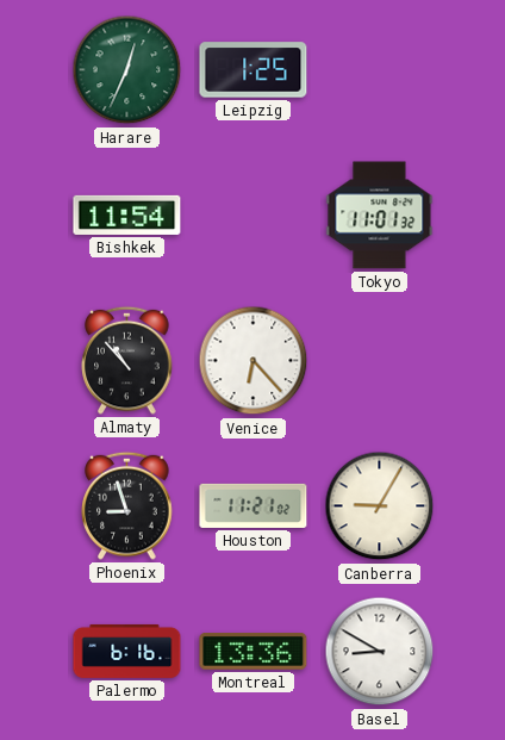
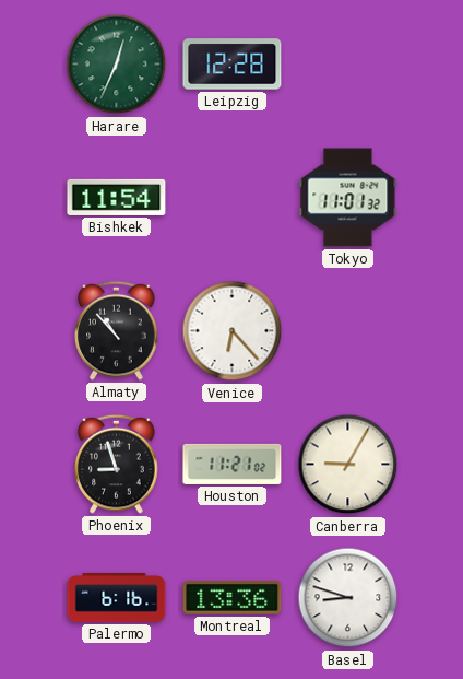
Leipzig: 1:25 -> 12:28 (233, 65)
Basel: 8:50 -> 8:48 (348, 598)
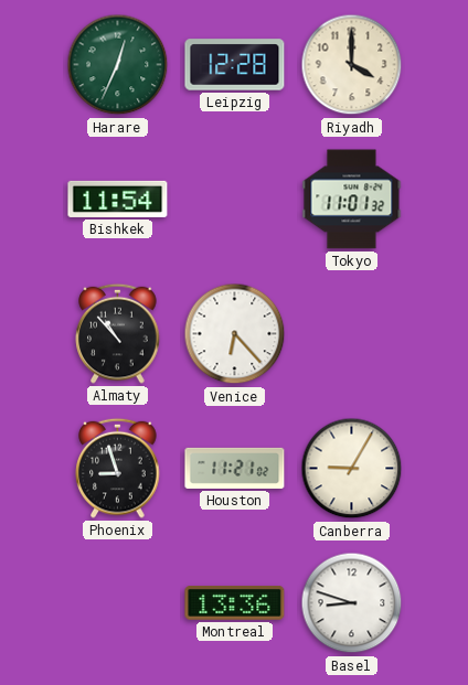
Riyadh: none -> 4:00 (352, 65)
Palermo: 6:16 -> none (117, 597)
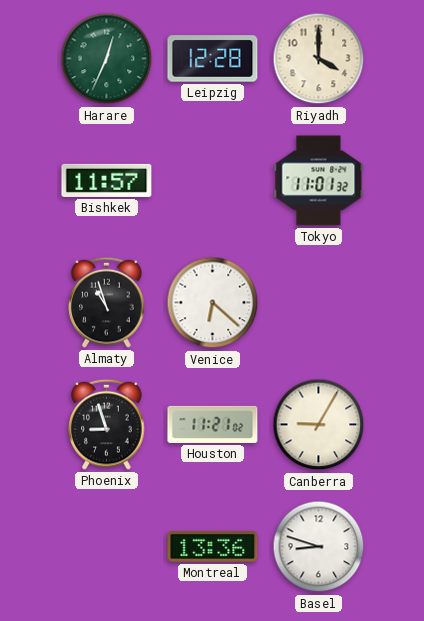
Bishkek: 11:54 -> 11:57 (107, 180)
Almaty: 10:53 -> 10:57 (107, 302)
Venice: 6:23 -> 6:22 (213, 303)
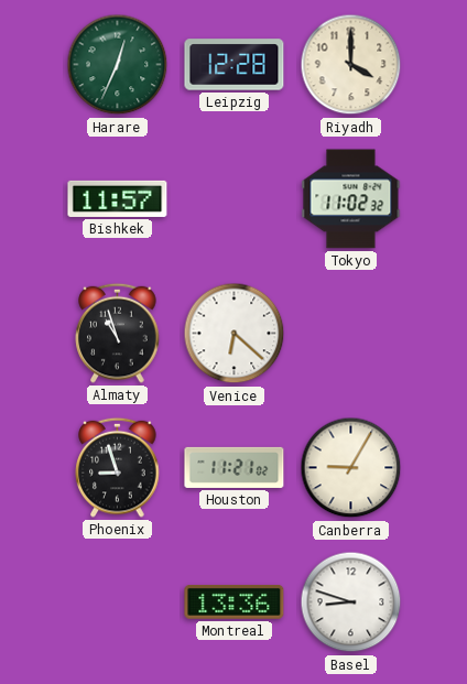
Tokyo: 11:01 -> 11:02 (351, 199)
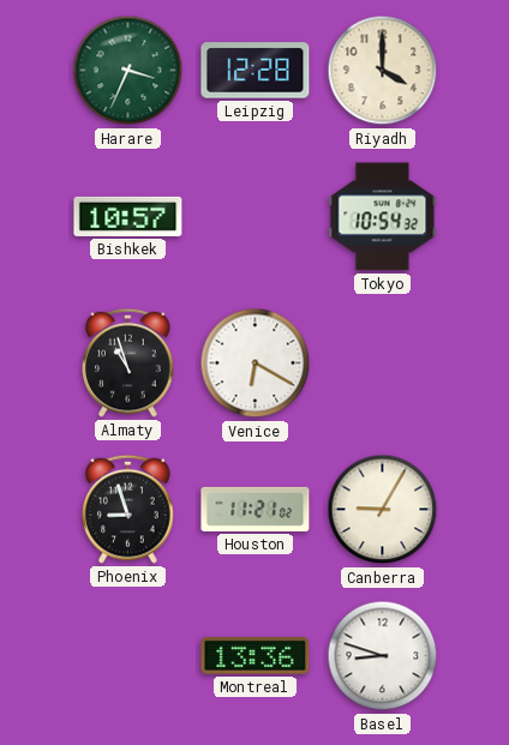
Harare: 12:34 -> 3:34 (128, 71)
Bishkek: 11:57 -> 10:57 (128, 216)
Tokyo: 11:02 -> 10:54 (383, 217)
Venice: 6:22 -> 6:20 (256, 364)
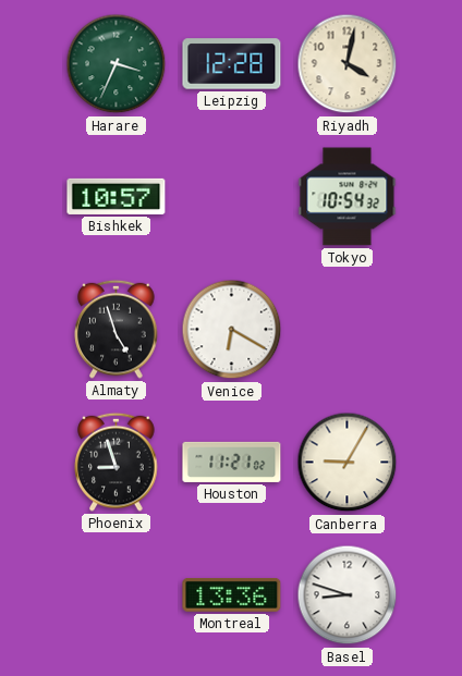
Riyadh: 4:00 -> 4:02 (348, 64)
Almaty: 10:57 -> 4:57 (117, 329)
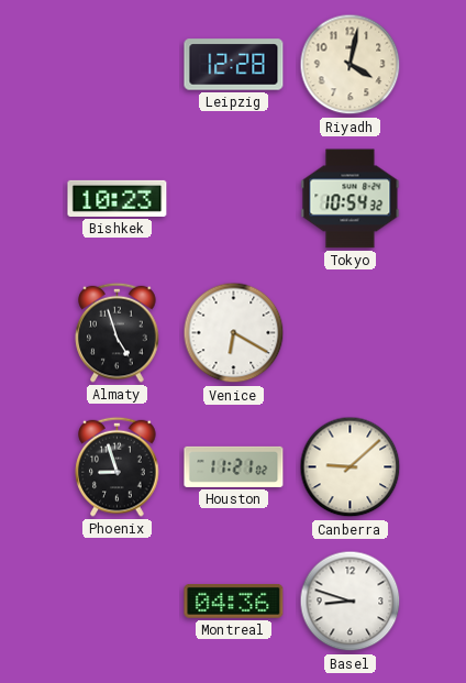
Harare: 3:34 -> none (117, 64)
Bishkek: 10:57 -> 10:23 (118, 198)
Canberra: 9:05 -> 9:08 (351, 467)
Montreal: 13:36 -> 04:36 (234, 602)
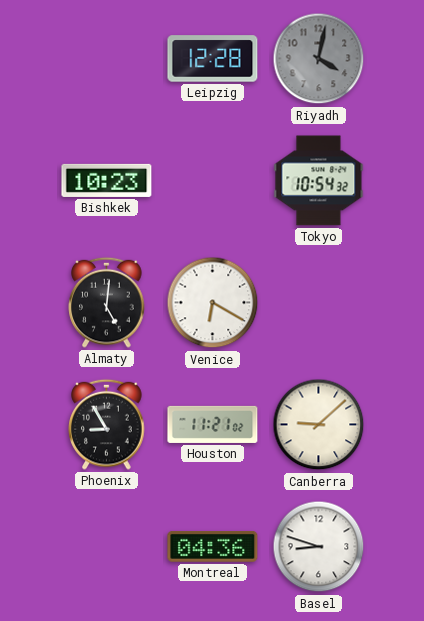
Riyadh dial: cream -> grey (319, 59)
Almaty: 4:57 -> 5:01 (107, 302)
Phoenix: 8:57 -> 8:55 (107, 424)
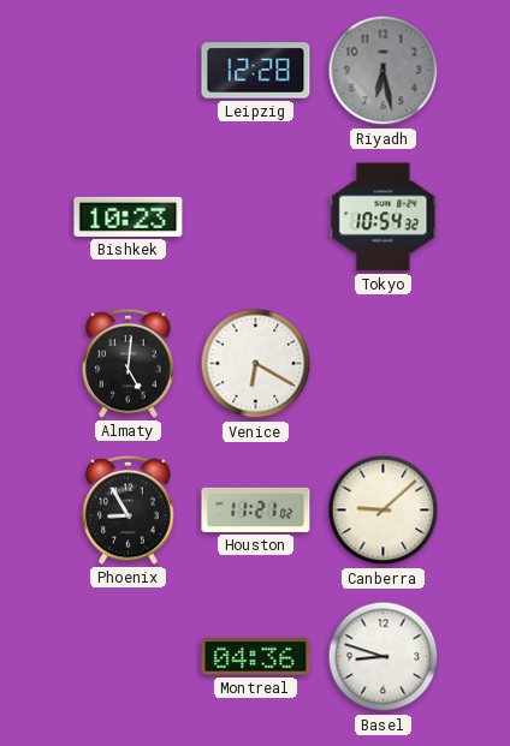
Riyadh: 4:02 -> 6:28 (384, 71)
